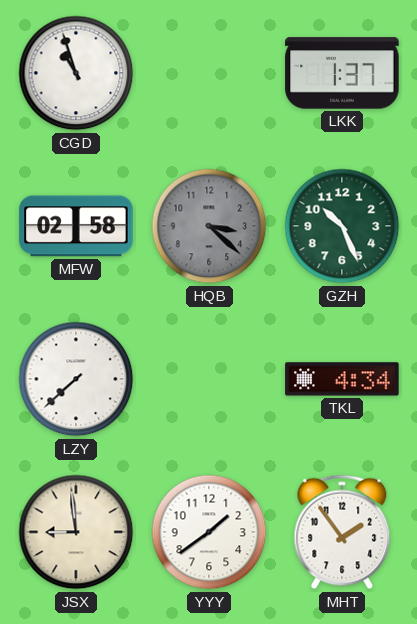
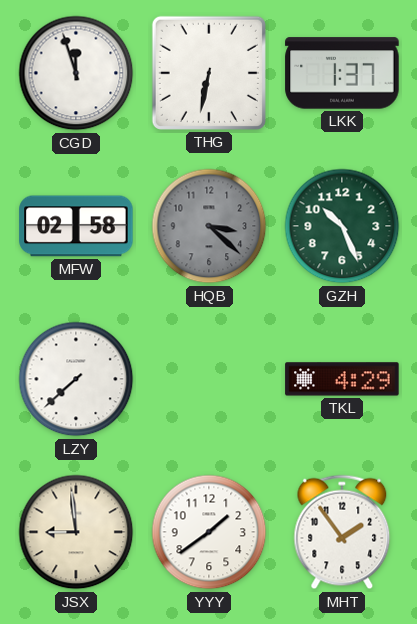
CGD: 10:57 -> 11:57 (76, 73)
THG: none -> 6:32 (209, 73)
TKL: 4:34 -> 4:29 (342, 379)
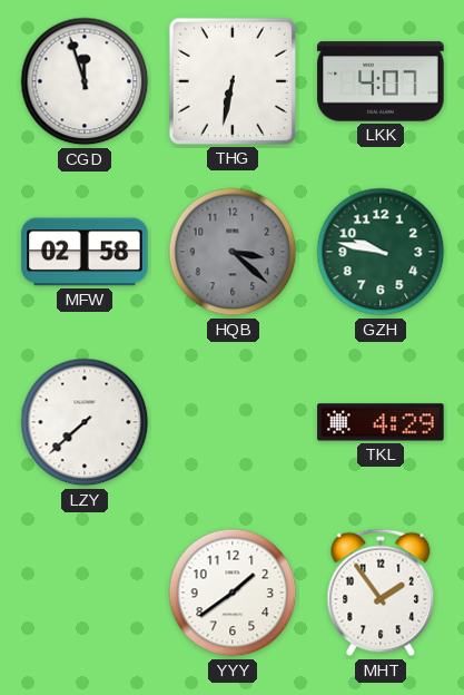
LKK: 1:37 -> 4:07 (381, 81)
GZH: 10:26 -> 9:47 (381, 252)
JSX: 8:59 -> none (76, 532)
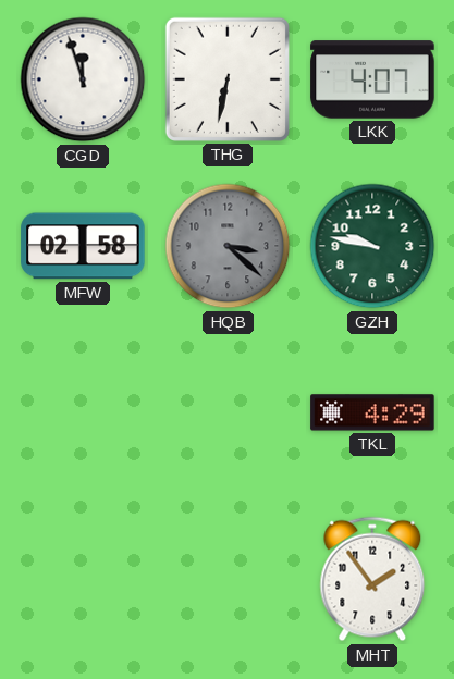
LZY: 7:38 -> none (85, 422)
YYY: 1:39 -> none (233, 593)
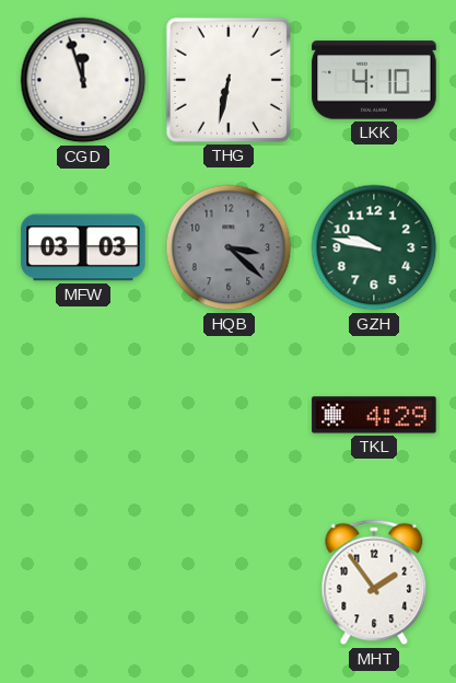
LKK: 4:07 -> 4:10 (374, 80)
MFW: 02:58 -> 03:03 (83, 247)
